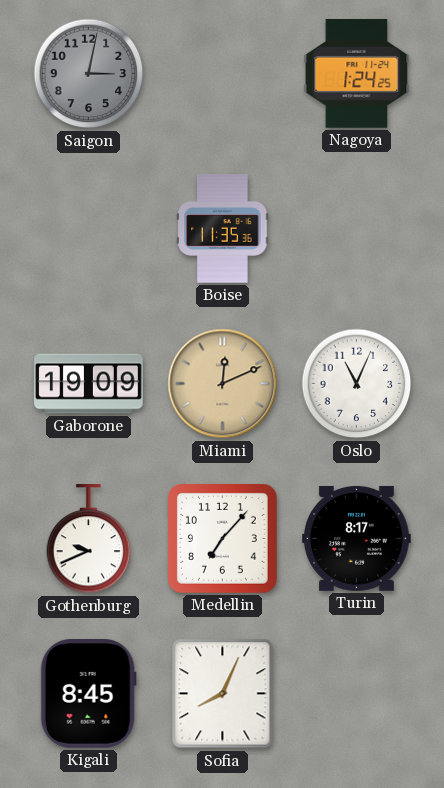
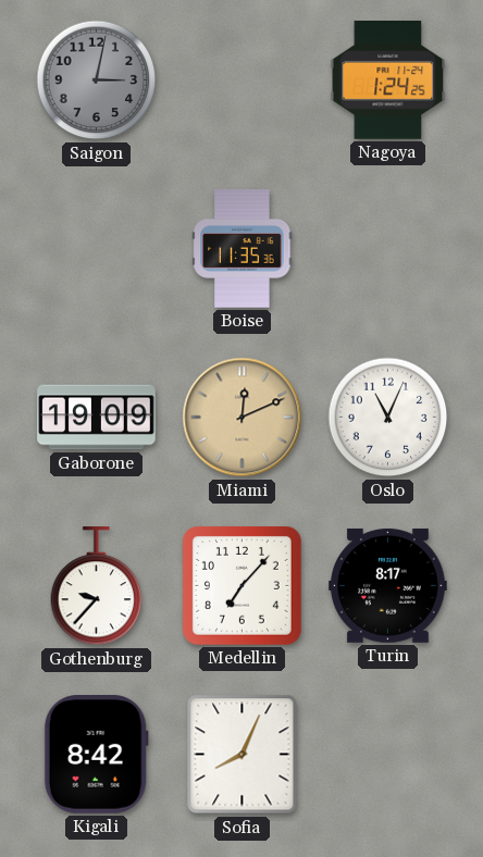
Gothenburg: 9:41 -> 9:37 (97, 586)
Kigali: 8:45 -> 8:42 (96, 755)
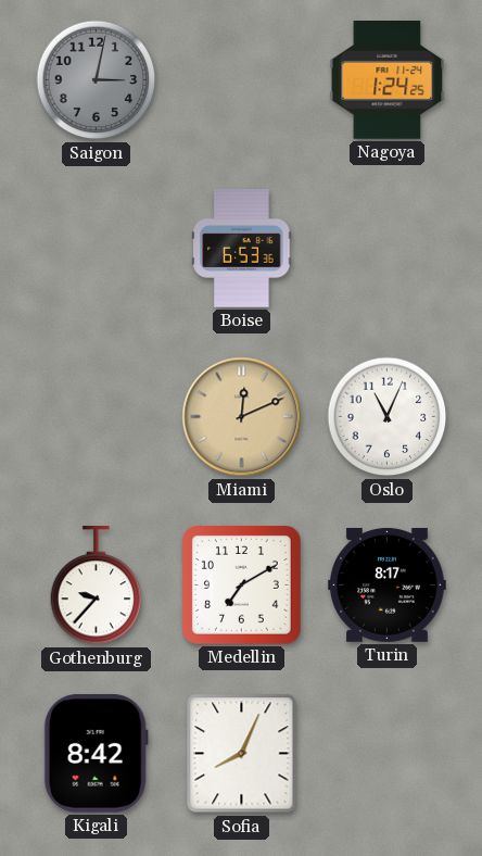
Boise: 11:35 -> 6:53 (242, 249)
Gaborone: 19:09 -> none (97, 418)
Medellin: 7:07 -> 7:10 (241, 584)
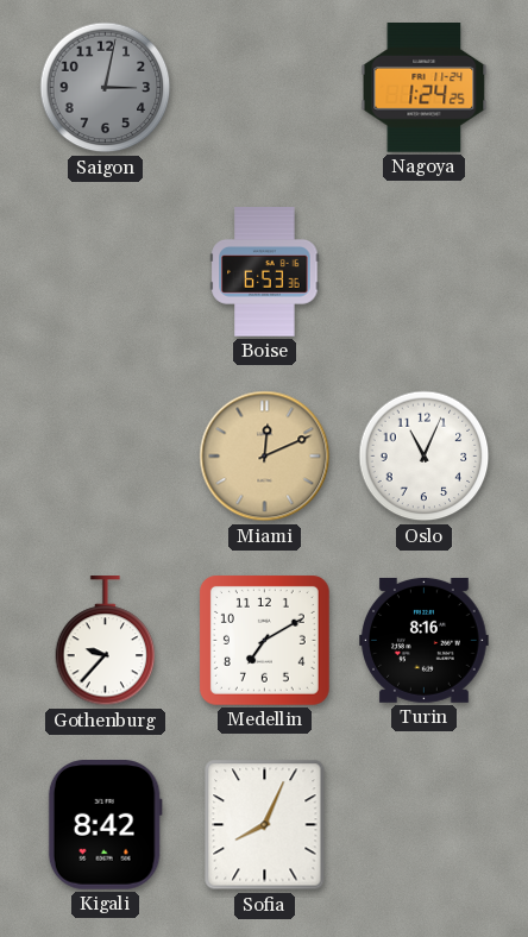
Turin: 8:17 -> 8:16 (425, 640)
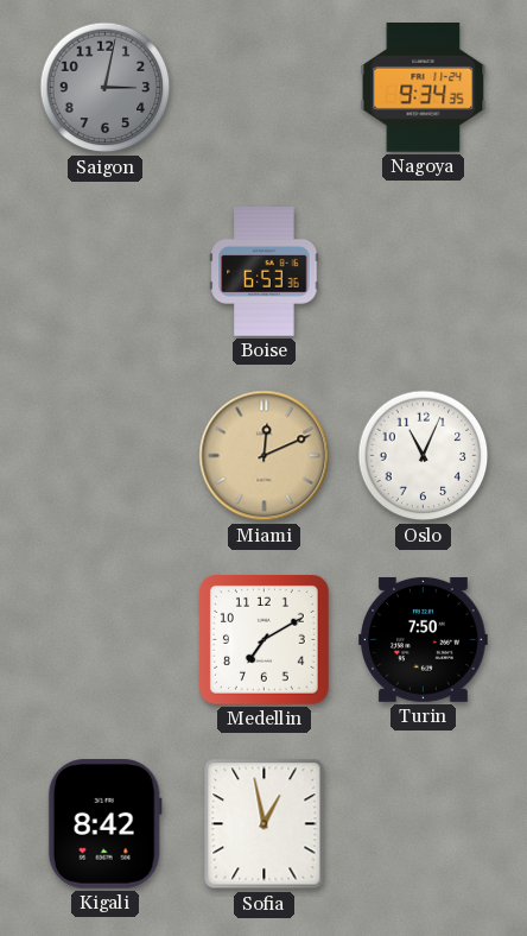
Nagoya: 1:24 -> 9:34 (424, 88)
Gothenburg: 9:37 -> none (106, 641)
Turin: 8:16 -> 7:50 (424, 639)
Sofia: 8:04 -> 12:58 (265, 824)
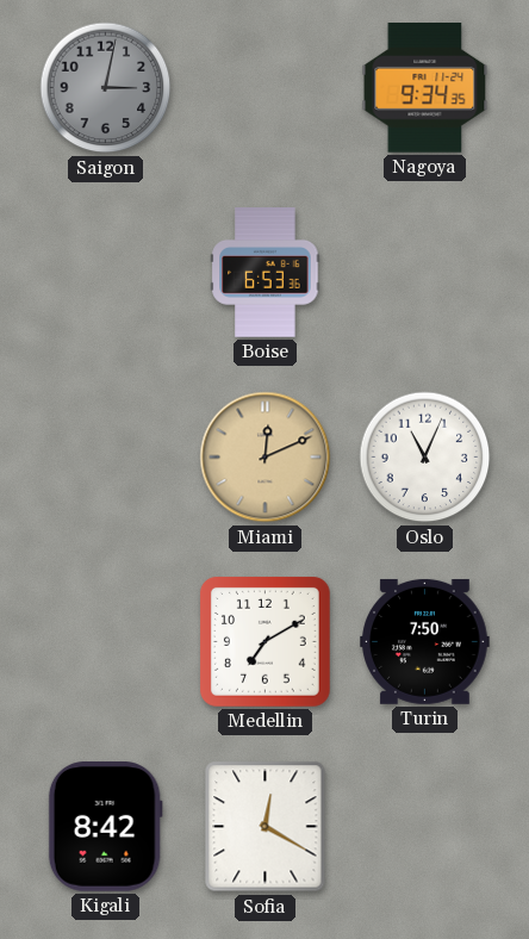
Sofia: 12:58 -> 12:20 (266, 827)
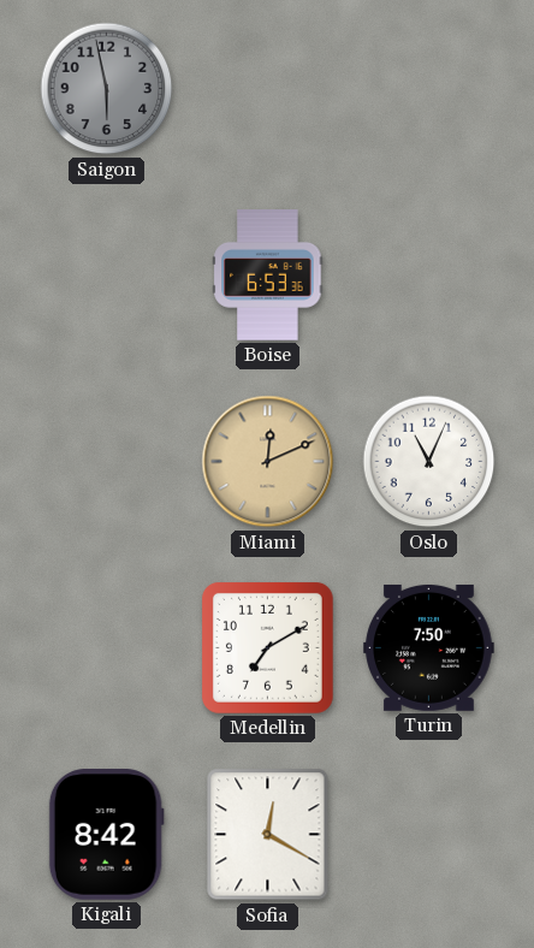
Saigon: 3:02 -> 5:58 (107, 89)
Nagoya: 9:34 -> none (425, 88)
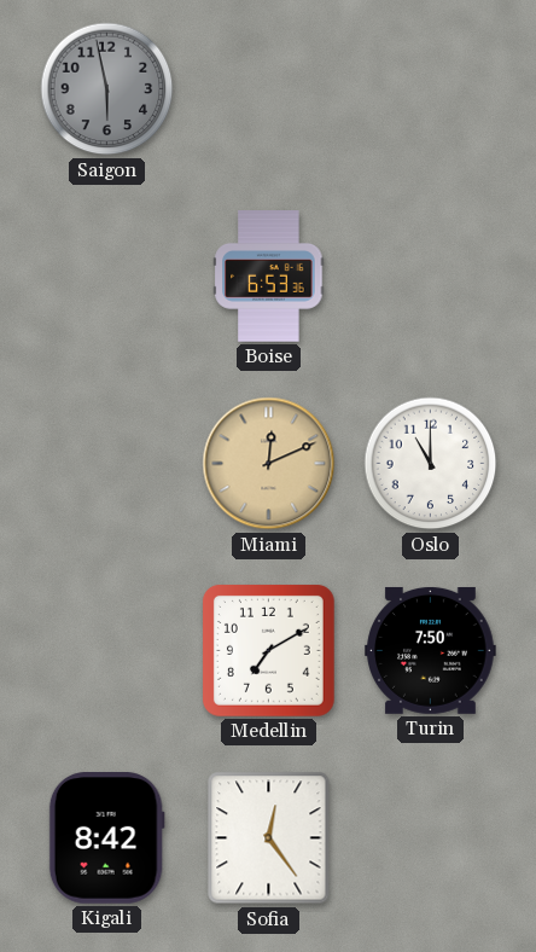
Oslo: 11:04 -> 11:00 (431, 464)
Sofia: 12:20 -> 12:24 (269, 838)
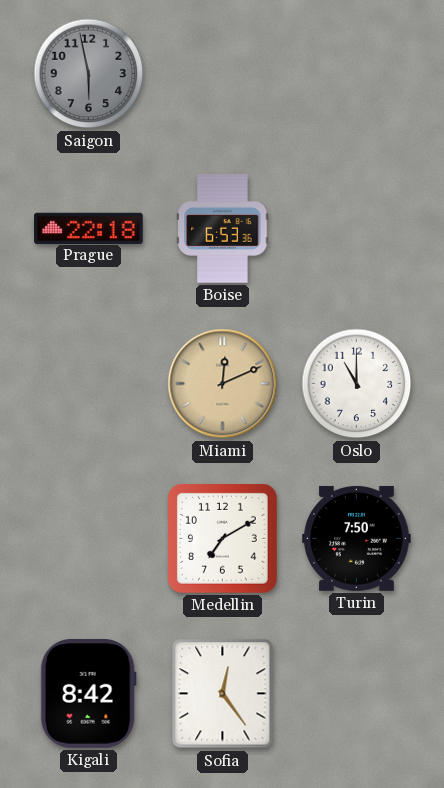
Prague: none -> 22:18 (89, 228)
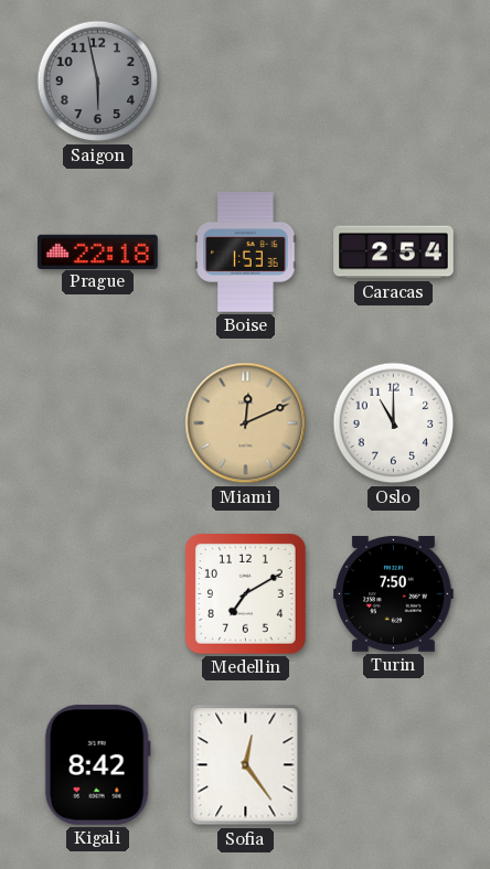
Boise: 6:53 -> 1:53 (246, 253)
Caracas: none -> 2:54 (394, 253)
